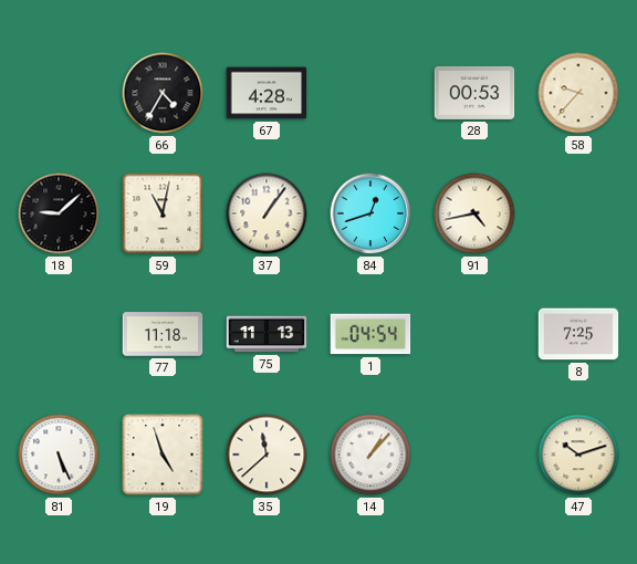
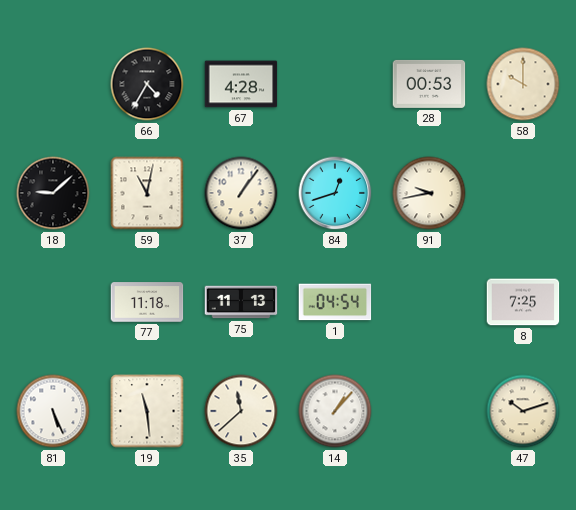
58: 9:37 -> 10:00 (523, 84)
91: 4:43 -> 9:43 (429, 193)
19: 4:57 -> 11:29 (147, 411)
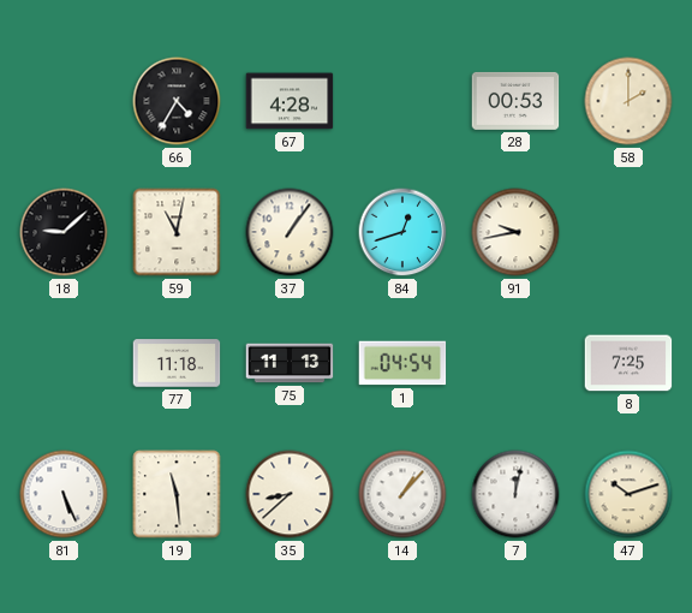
58: 10:00 -> 2:00 (628, 101)
35: 11:38 -> 8:38 (290, 494)
7: none -> 12:02 (515, 494)
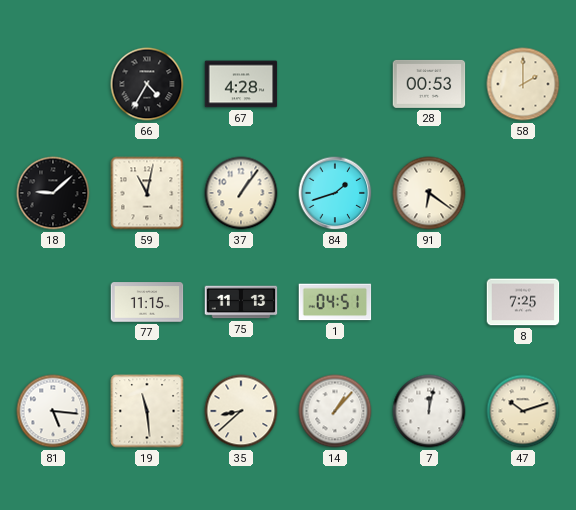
84: 12:42 -> 1:42 (335, 193)
91: 9:43 -> 6:21 (429, 193)
77: 11:18 -> 11:15 (147, 302)
1: 04:54 -> 04:51 (335, 302)
81: 5:26 -> 5:16 (53, 411)
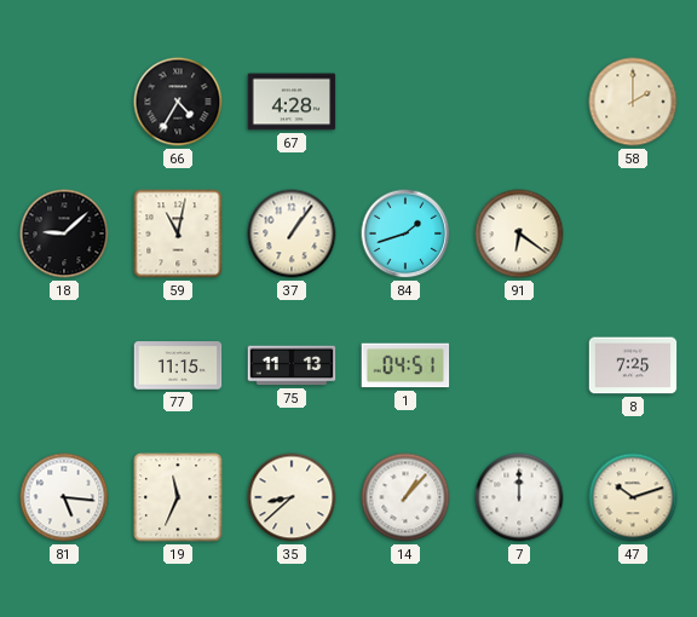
28: 00:53 -> none (429, 84)
19: 11:29 -> 11:34 (178, 497)
7: 12:02 -> 12:00 (519, 497)
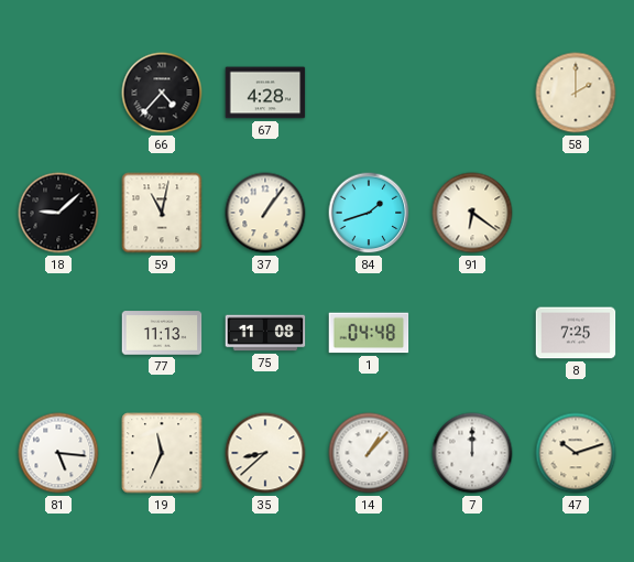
66: 4:35 -> 4:37 (162, 93)
77: 11:15 -> 11:13 (162, 333)
75: 11:13 -> 11:08 (265, 333)
1: 04:51 -> 04:48 (369, 333)
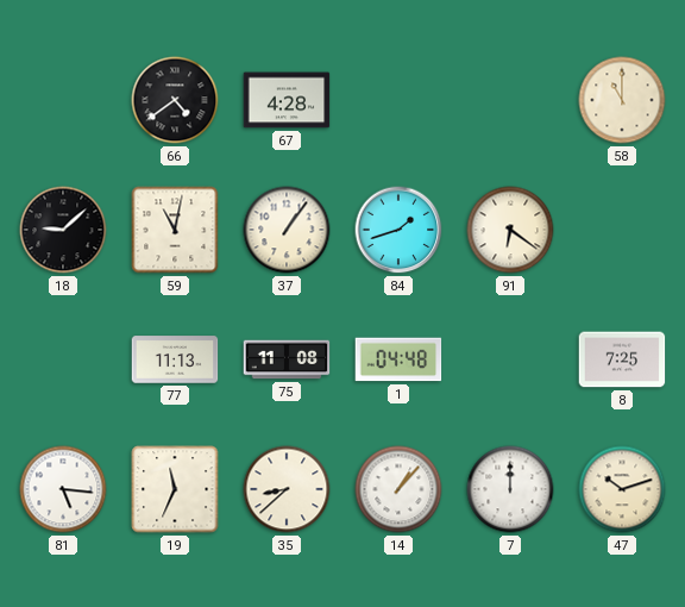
66: 4:37 -> 4:39 (175, 100)
58: 2:00 -> 11:00 (622, 100)
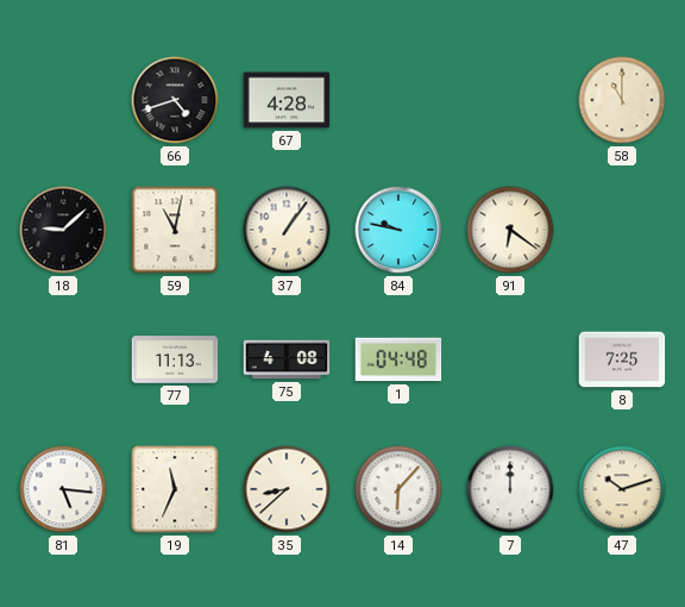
66: 4:39 -> 4:42 (175, 100)
84: 1:42 -> 9:47 (398, 230)
75: 11:08 -> 4:08 (287, 359)
14: 1:07 -> 6:07 (398, 489)
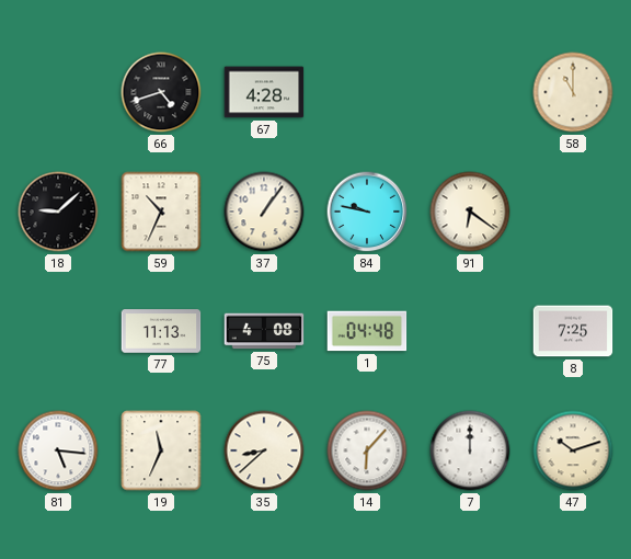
59: 11:02 -> 10:34 (161, 212)
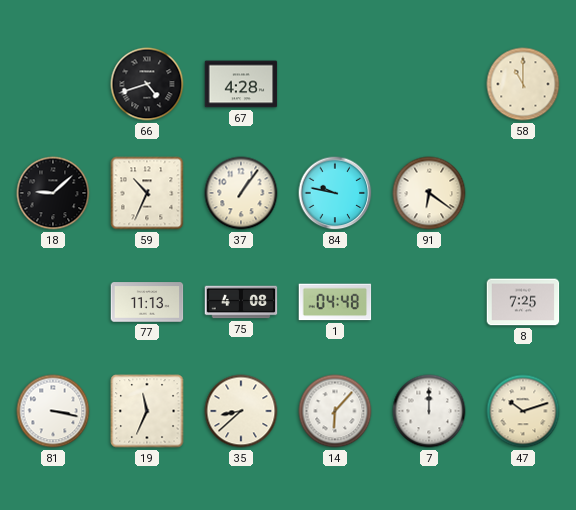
81: 5:16 -> 3:17 (53, 411)
